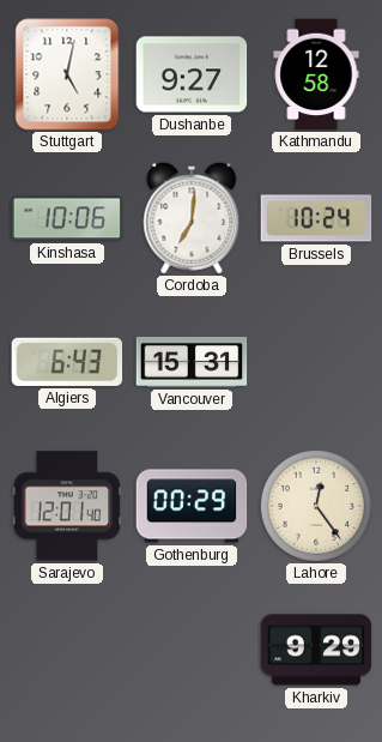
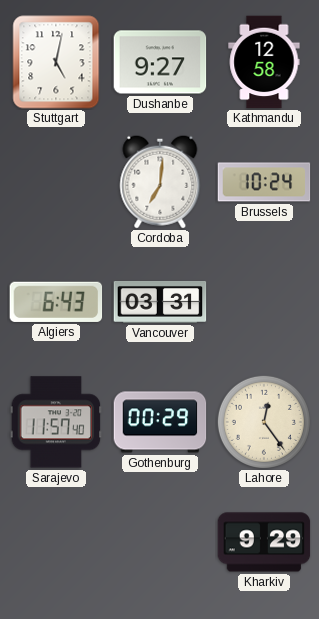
Kinshasa: 10:06 -> none (67, 218)
Vancouver: 15:31 -> 03:31 (160, 302)
Sarajevo: 12:01 -> 11:57 (56, 422)
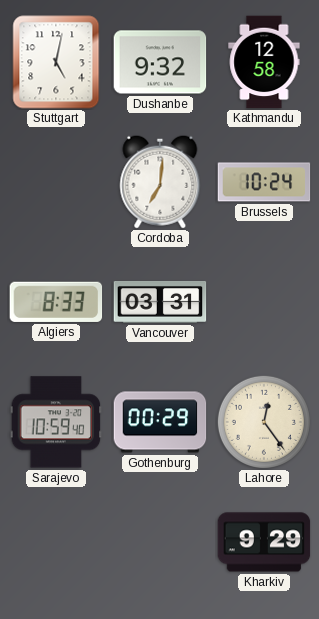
Dushanbe: 9:27 -> 9:32 (160, 62)
Algiers: 6:43 -> 8:33 (56, 302)
Sarajevo: 11:57 -> 10:59 (56, 422)
